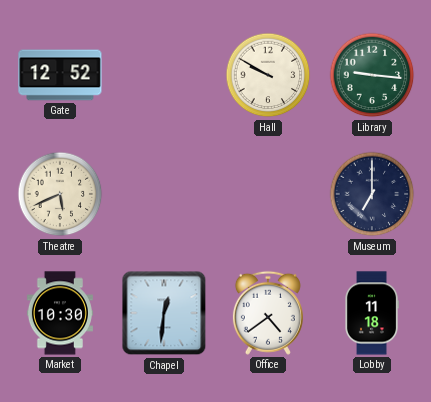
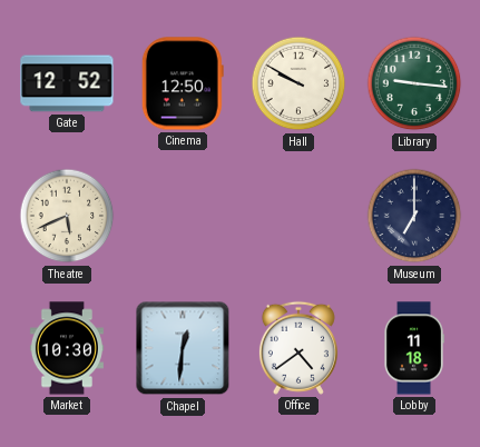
Cinema: none -> 12:50 (183, 83)
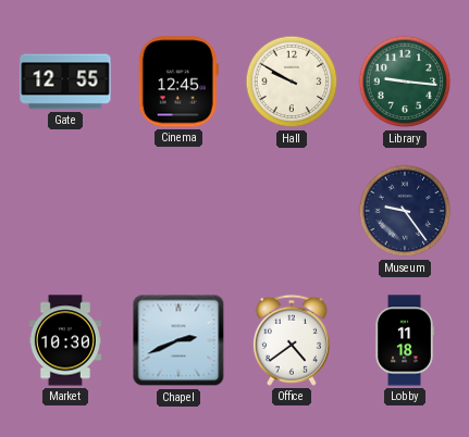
Gate: 12:52 -> 12:55 (65, 82)
Cinema: 12:50 -> 12:45 (178, 82)
Theatre: 5:41 -> none (67, 216)
Museum: 7:00 -> 9:24 (405, 211)
Chapel: 12:31 -> 2:41 (178, 340)
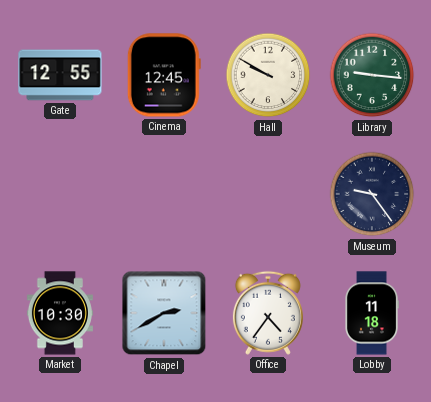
Chapel: 2:41 -> 2:40 (164, 313)
Office: 4:39 -> 4:36 (268, 313)
